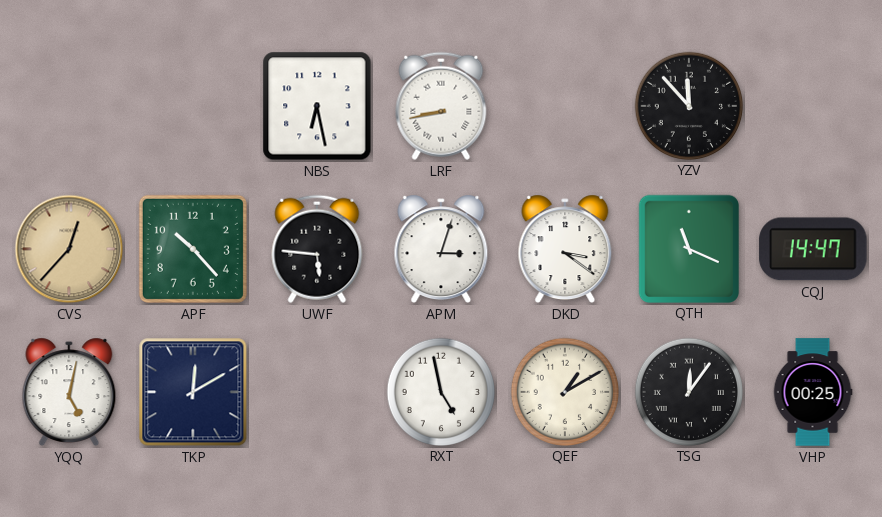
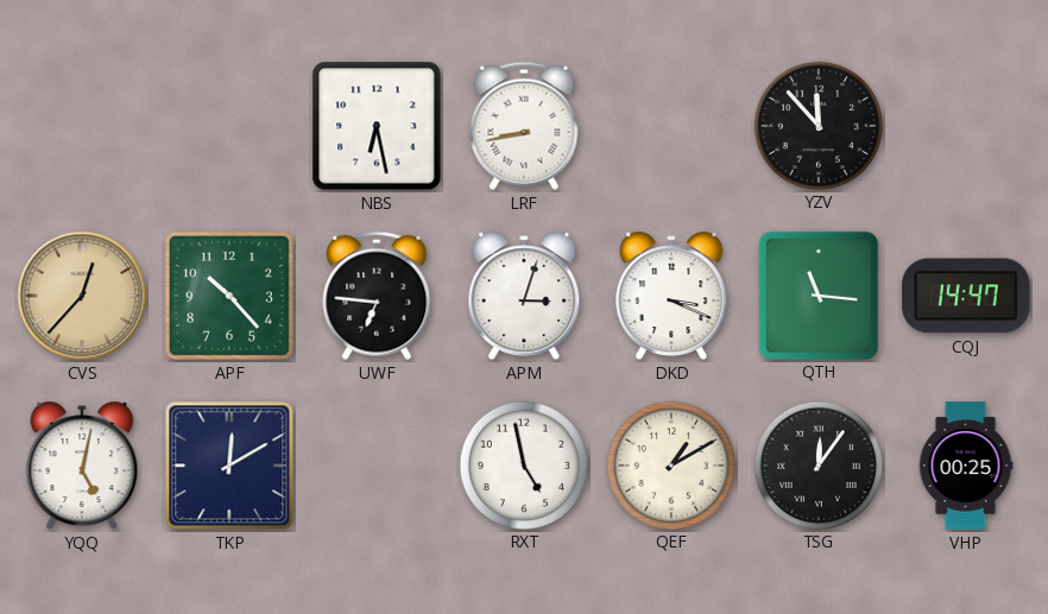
UWF: 5:46 -> 6:46 (377, 296)
DKD: 3:21 -> 3:19 (671, 296)
QTH: 11:19 -> 11:16 (817, 295)
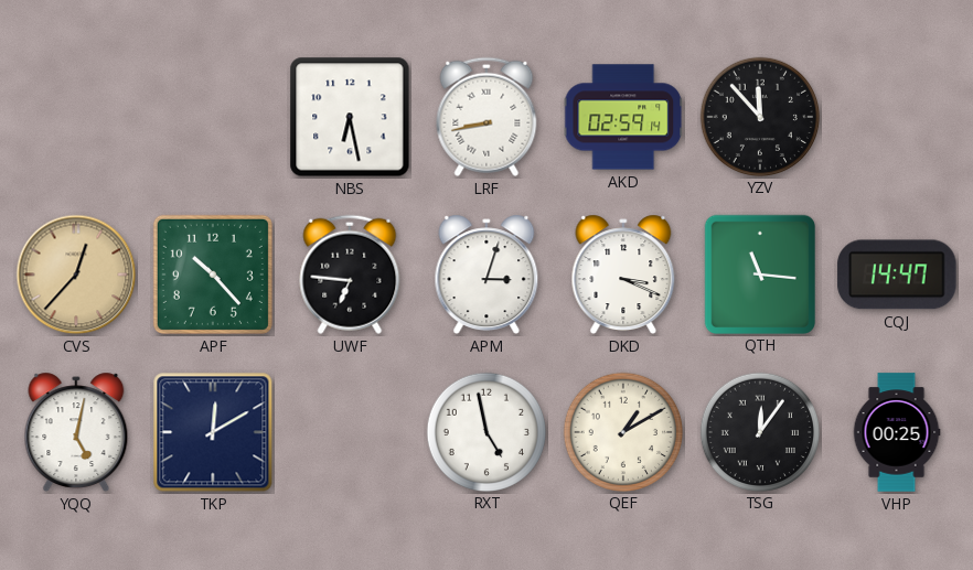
AKD: none -> 02:59 (623, 117)
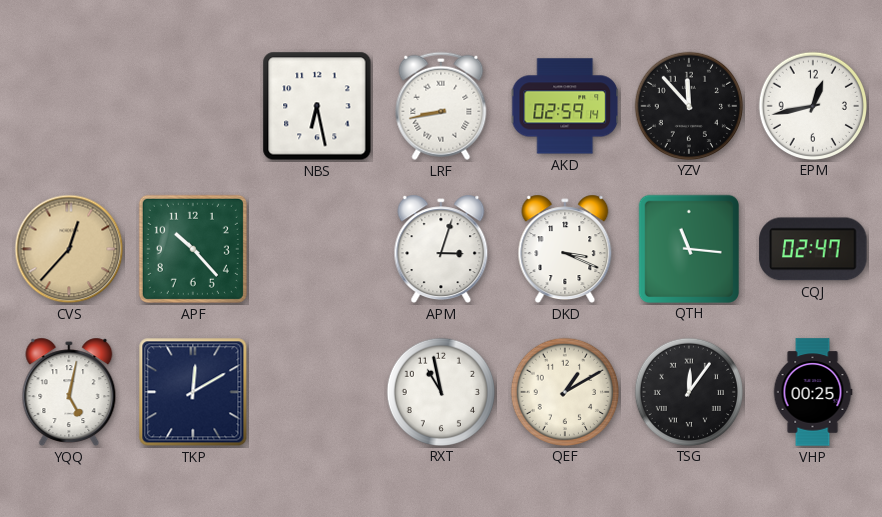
EPM: none -> 12:43 (812, 105)
UWF: 6:46 -> none (350, 275)
CQJ: 14:47 -> 02:47 (813, 249)
RXT: 4:58 -> 10:58 (440, 391)
